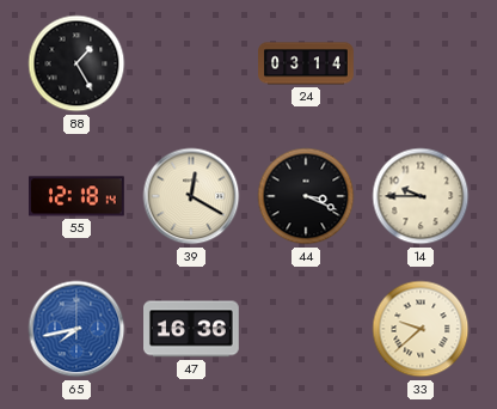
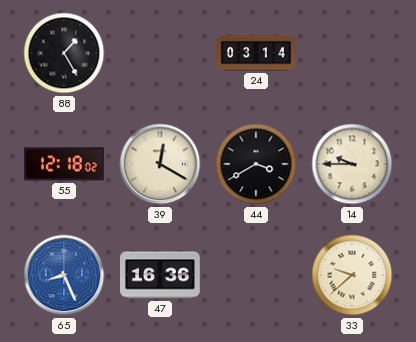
55: 12:18:14 -> 12:18:02 (65, 164)
44: 3:19 -> 3:40 (256, 164)
65: 7:43 -> 8:26 (64, 275)
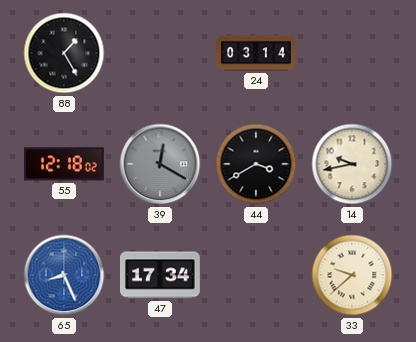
39 dial: cream -> grey (160, 164)
14: 9:45 -> 9:43 (352, 164)
47: 16:36 -> 17:34 (161, 275)
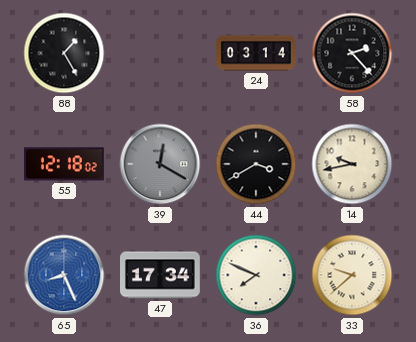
58: none -> 2:23 (352, 53)
36: none -> 7:49 (256, 275)
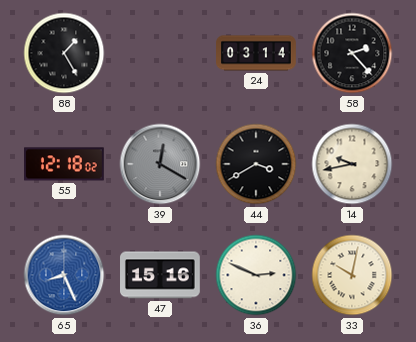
47: 17:34 -> 15:16 (161, 275)
36: 7:49 -> 2:49 (256, 275)
33: 9:38 -> 10:02 (352, 275)
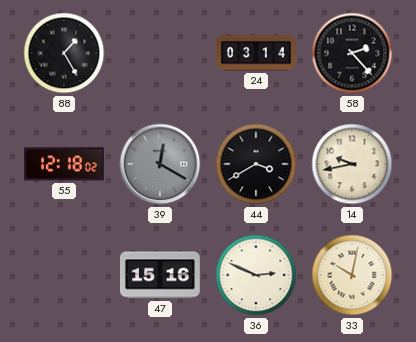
65: 8:26 -> none (64, 275)
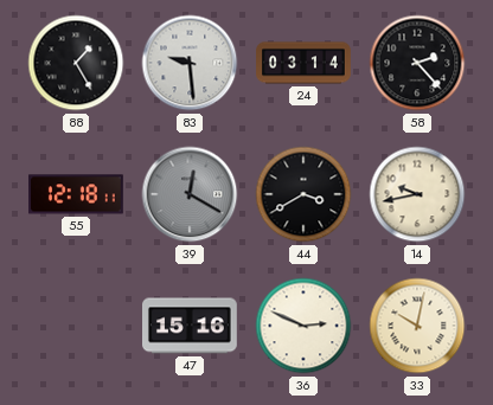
83: none -> 9:29 (190, 63)
55: 12:18:02 -> 12:18:11 (77, 194)
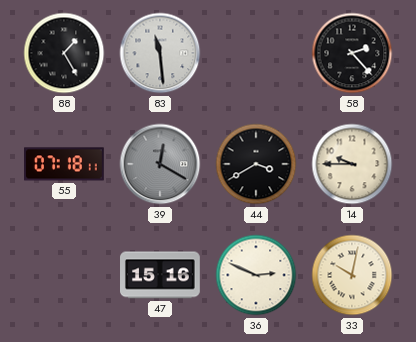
83: 9:29 -> 11:29 (160, 53)
24: 03:14 -> none (303, 63)
55: 12:18 -> 07:18 (65, 164)
14: 9:43 -> 9:45 (352, 164)
